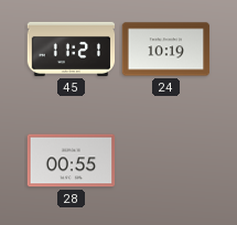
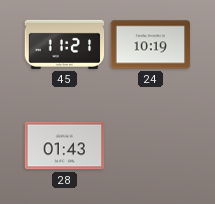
28: 00:55 -> 01:43 (65, 146)
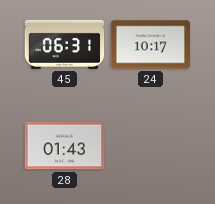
45: 11:21 -> 06:31 (65, 44)
24: 10:19 -> 10:17 (151, 45)
